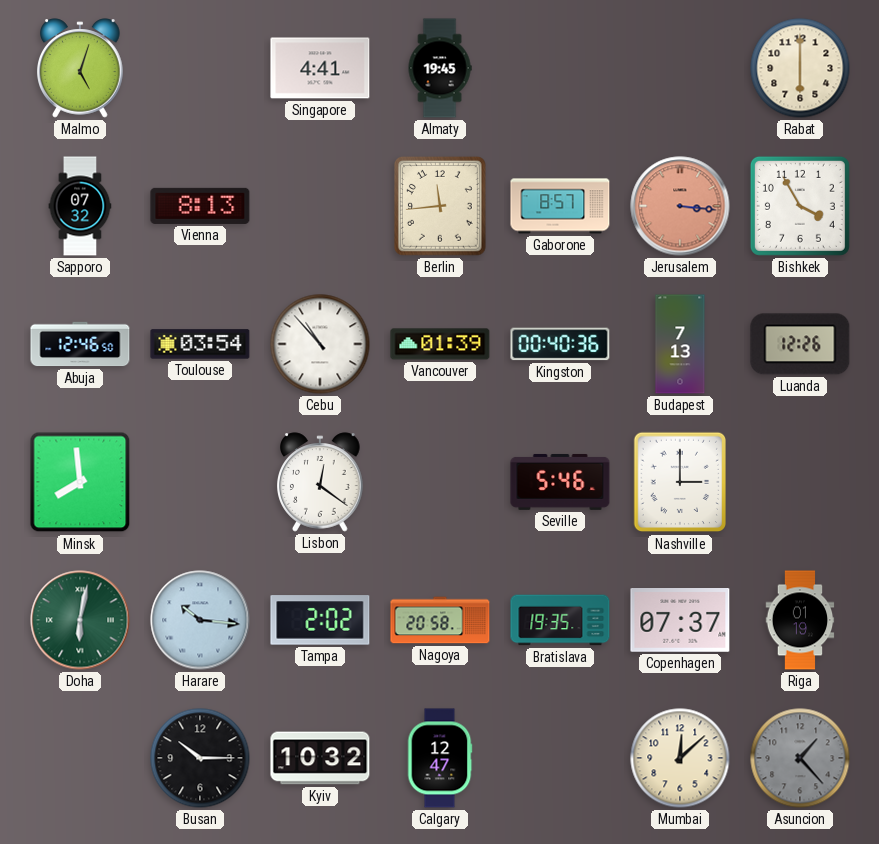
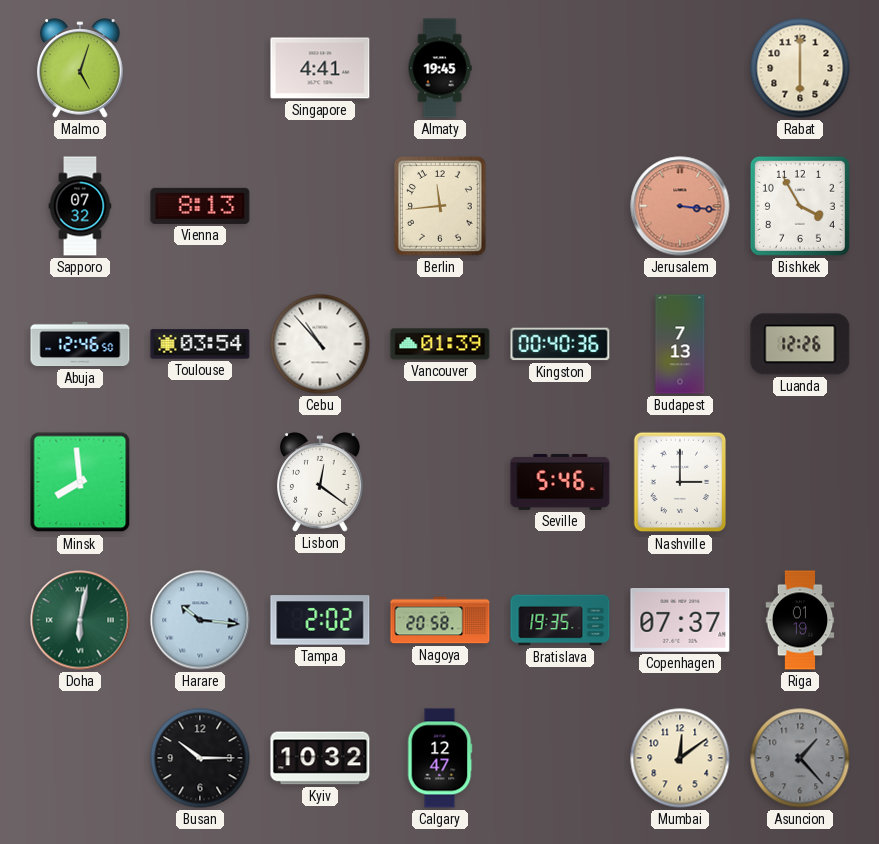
Gaborone: 8:57 -> none (560, 206)
Mumbai: 12:08 -> 12:09 (680, 758)
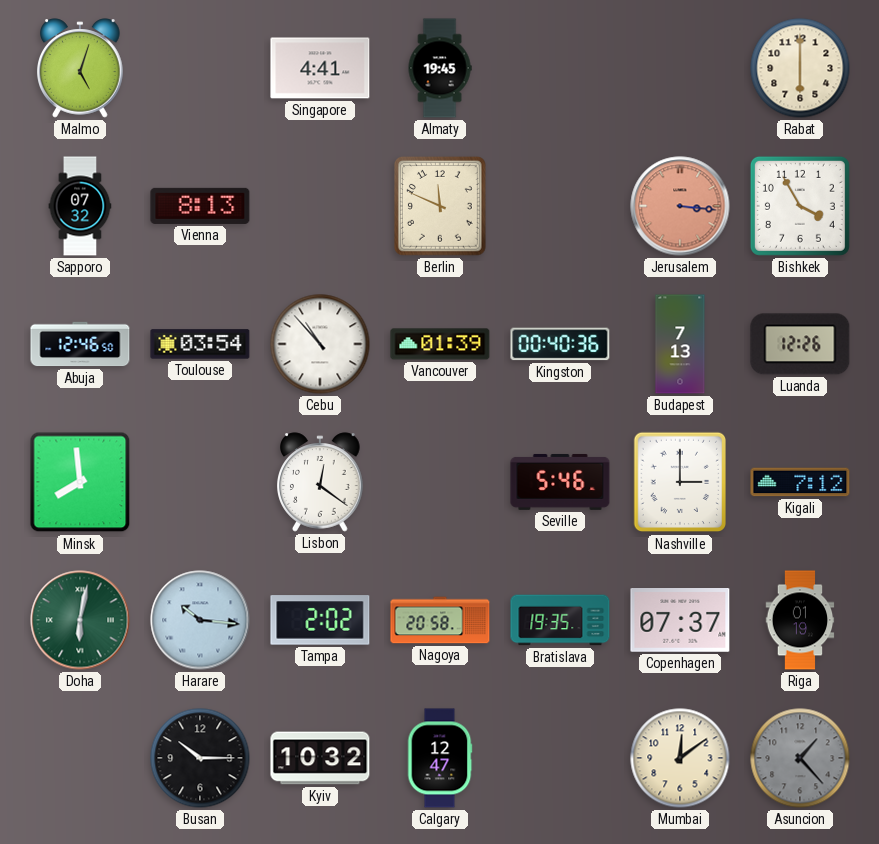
Berlin: 11:44 -> 11:49 (440, 206)
Kigali: none -> 7:12 (800, 482)
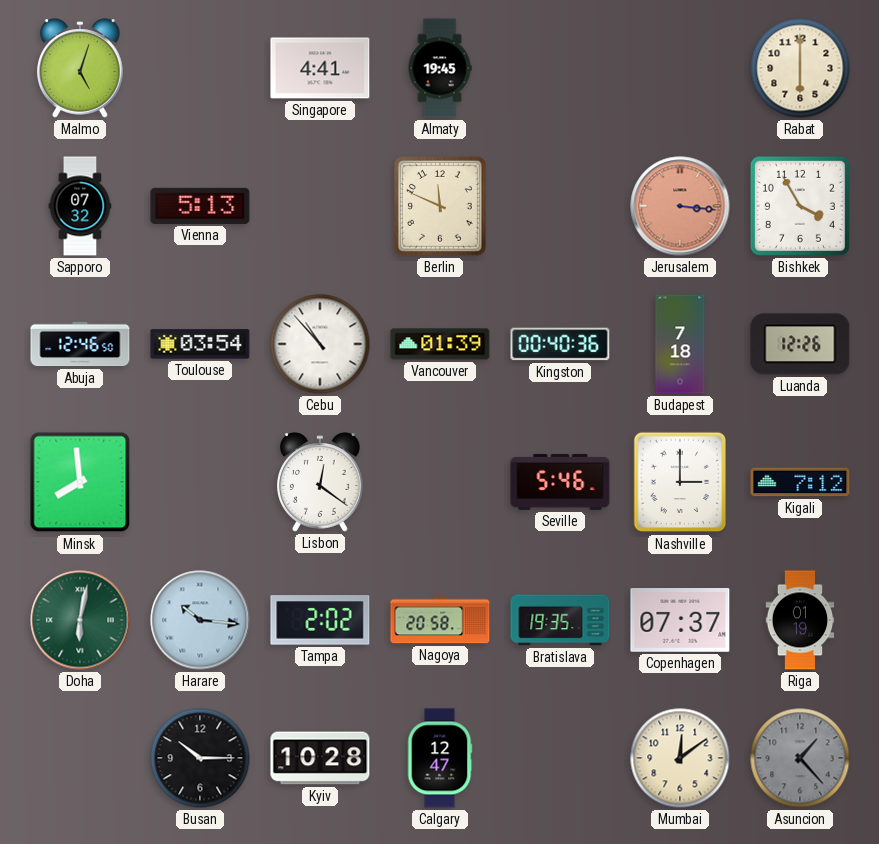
Vienna: 8:13 -> 5:13 (200, 206)
Budapest: 7:13 -> 7:18 (680, 344)
Kyiv: 10:32 -> 10:28 (320, 758)
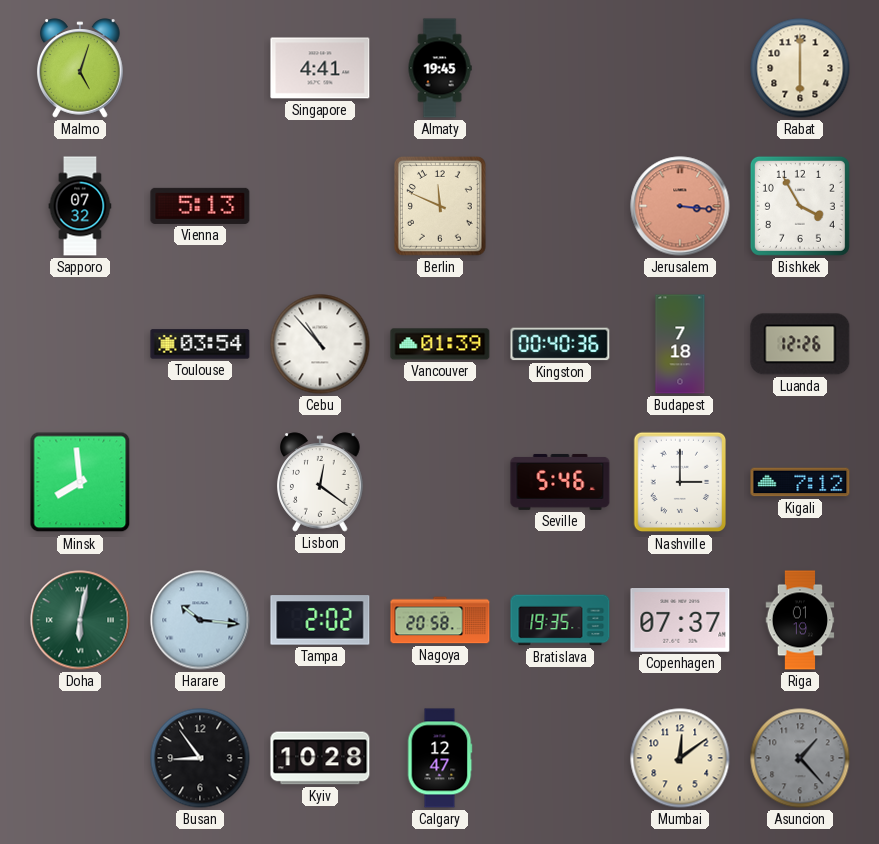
Abuja: 12:46 -> none (80, 344)
Busan: 10:15 -> 8:54 (200, 758)
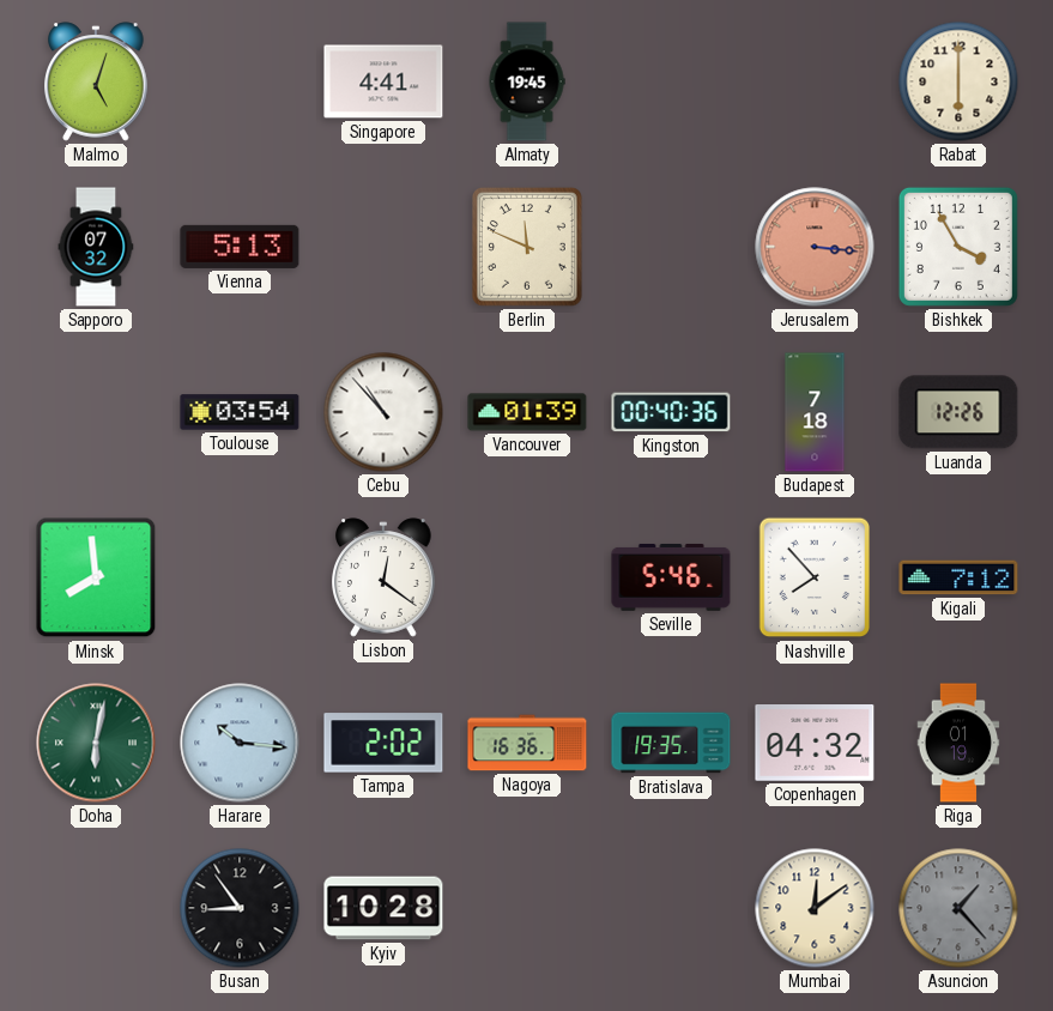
Nashville: 3:00 -> 7:53 (813, 577)
Nagoya: 20:58 -> 16:36 (527, 743)
Copenhagen: 07:37 -> 04:32 (815, 744)
Calgary: 12:47 -> none (440, 758)
